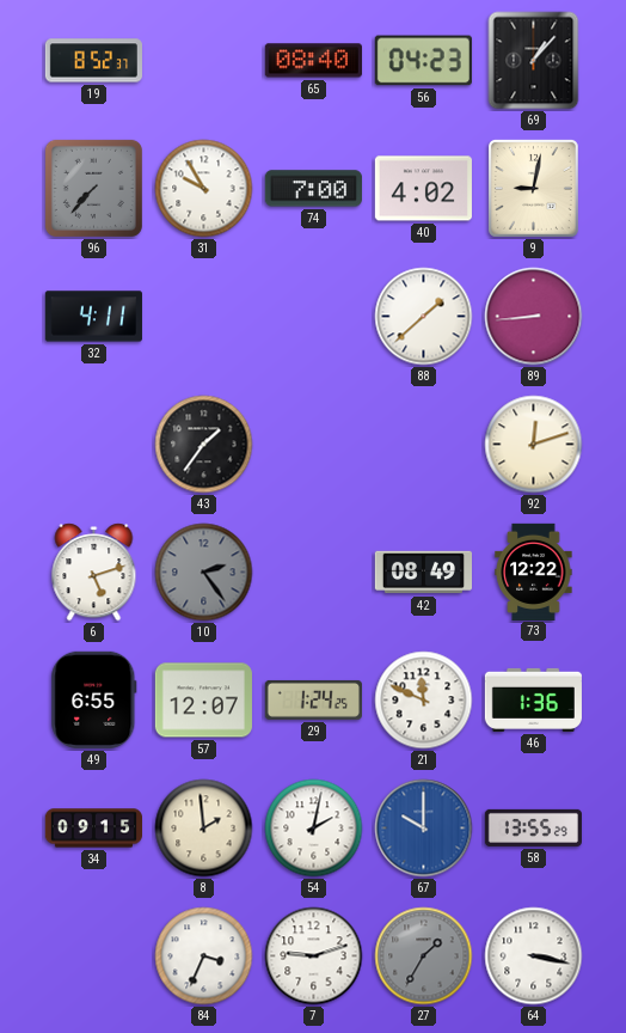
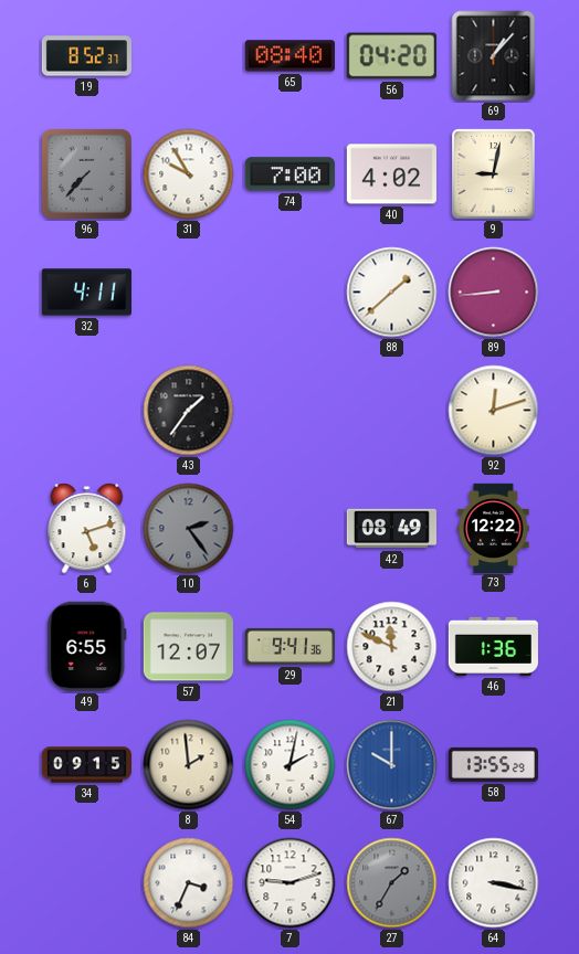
56: 04:23 -> 04:20 (391, 56)
29: 1:24 -> 9:41 (289, 646)
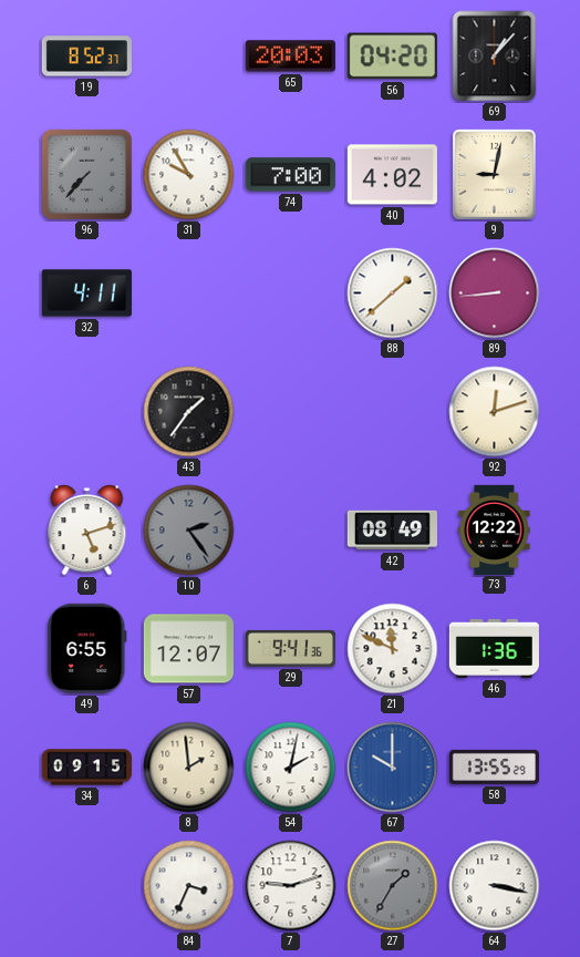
65: 08:40 -> 20:03 (290, 56)
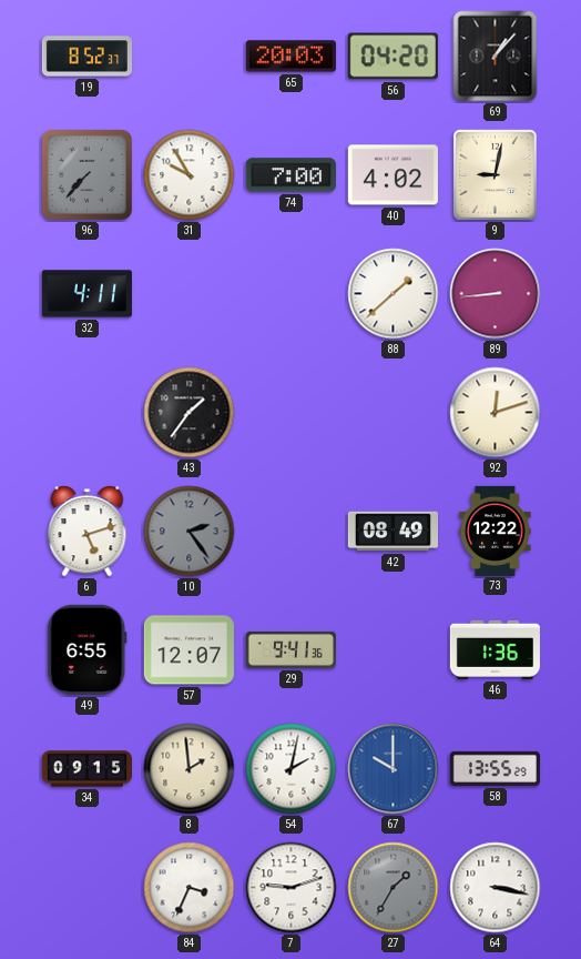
21: 11:49 -> none (393, 649)
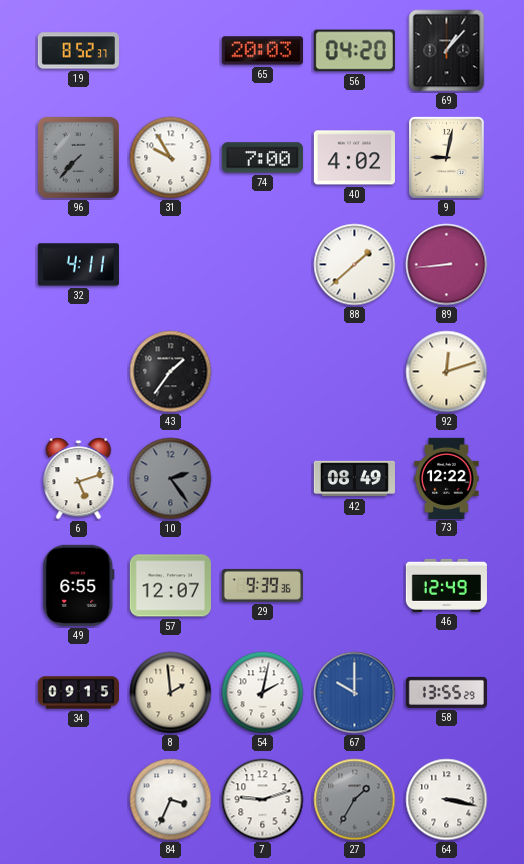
29: 9:41 -> 9:39 (262, 585)
46: 1:36 -> 12:49 (446, 585)
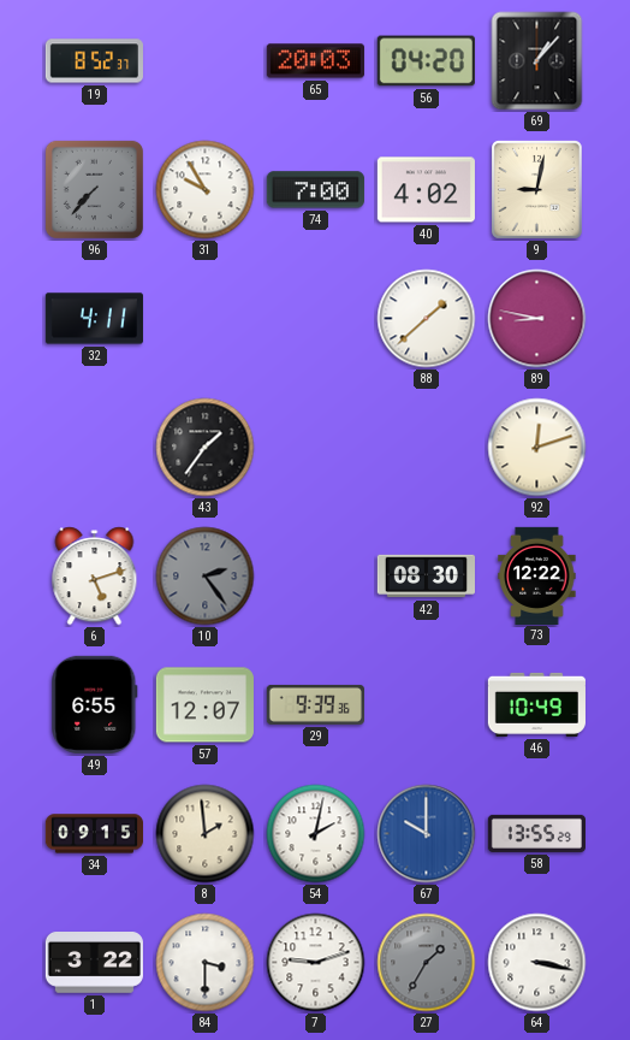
89: 8:44 -> 8:47 (537, 319)
42: 08:49 -> 08:30 (426, 577)
46: 12:49 -> 10:49 (536, 704)
1: none -> 3:22 (94, 963)
84: 3:34 -> 3:30 (206, 963)
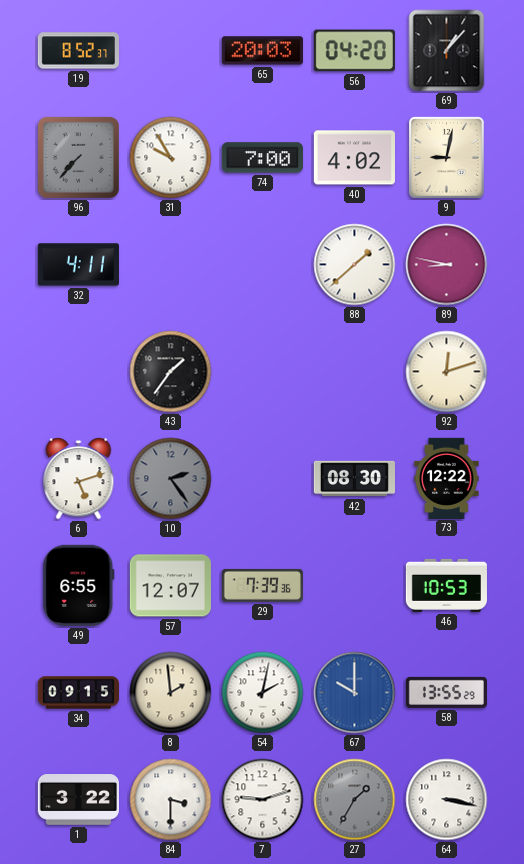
29: 9:39 -> 7:39 (262, 585)
46: 10:49 -> 10:53 (446, 585)
